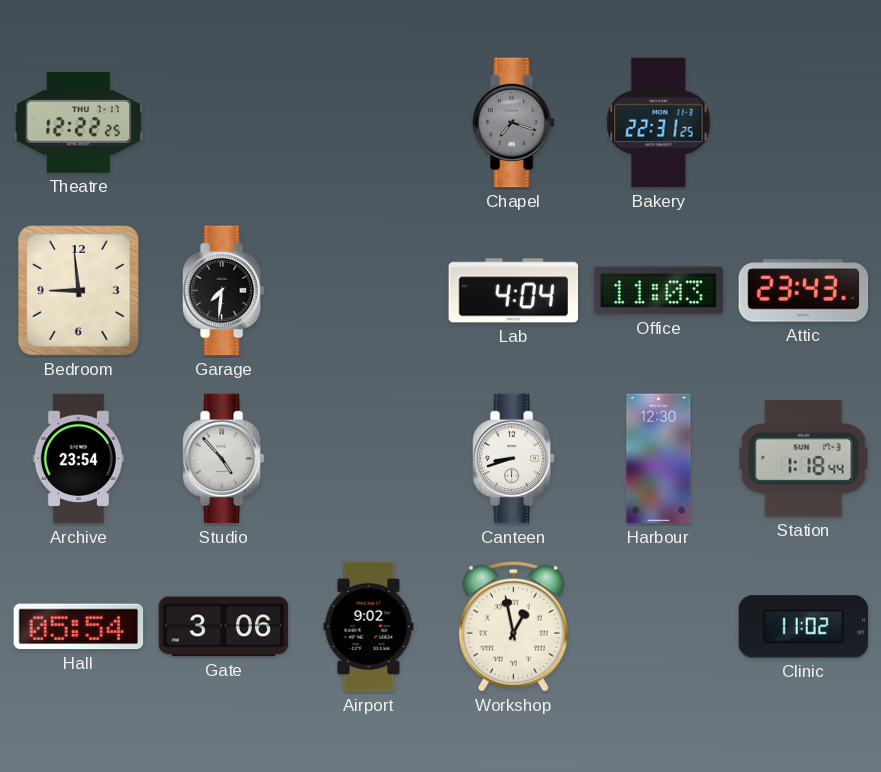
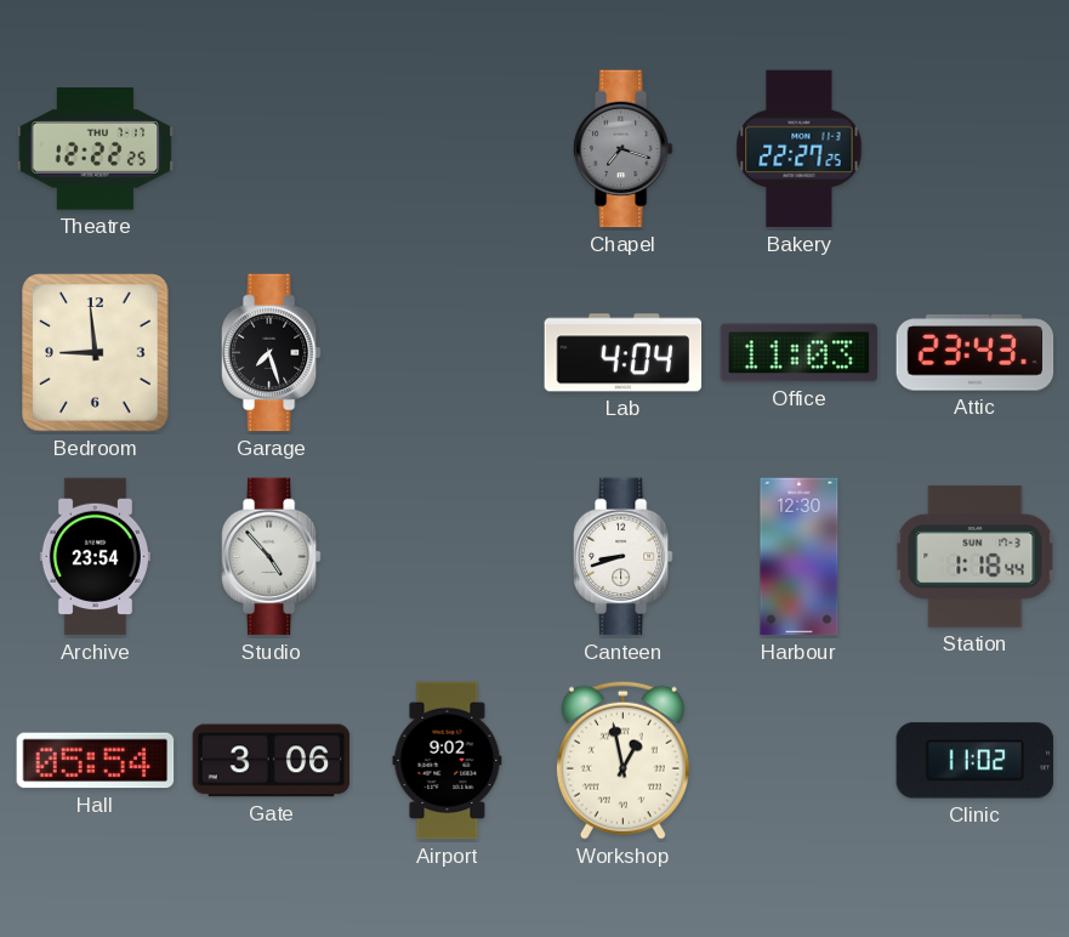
Bakery: 22:31 -> 22:27 (800, 149)
Garage: 7:31 -> 7:27 (271, 353)
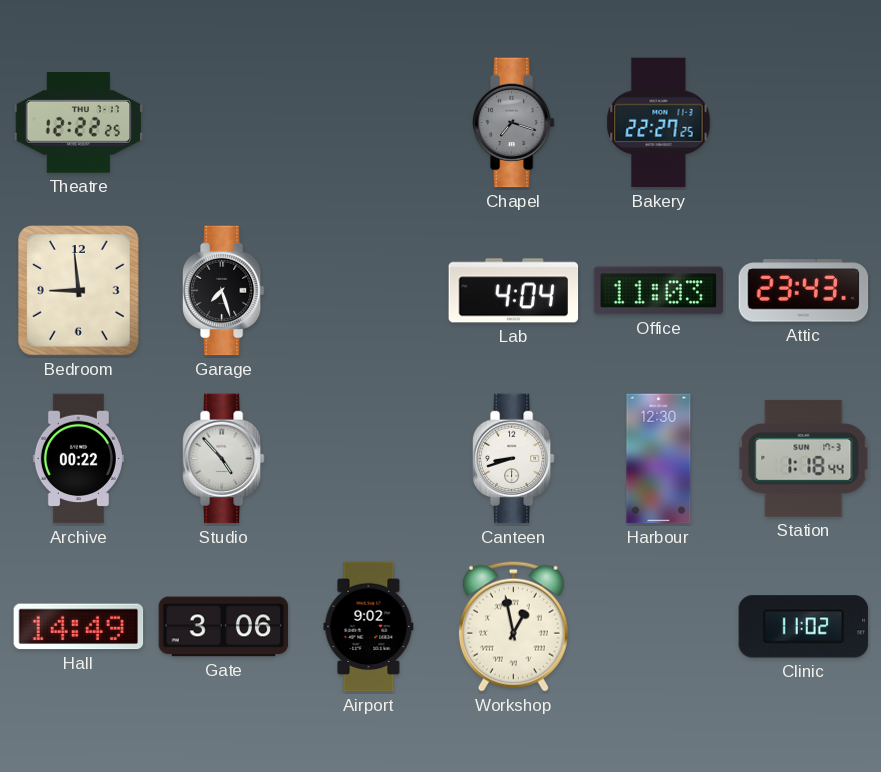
Archive: 23:54 -> 00:22 (78, 459)
Hall: 05:54 -> 14:49 (79, 627)
